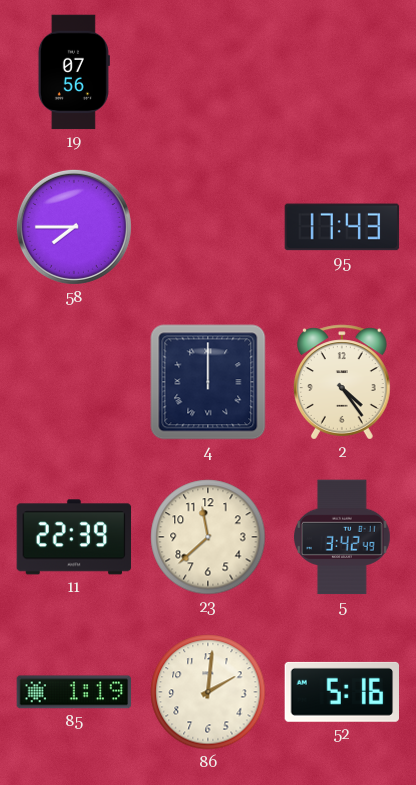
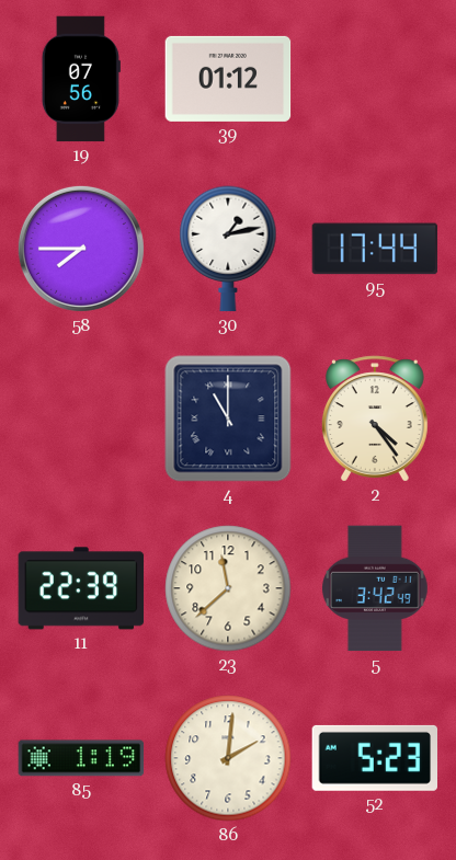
39: none -> 01:12 (228, 79)
30: none -> 1:13 (228, 249)
95: 17:43 -> 17:44 (375, 249)
4: 12:00 -> 11:00 (228, 418)
52: 5:16 -> 5:23 (374, 758)
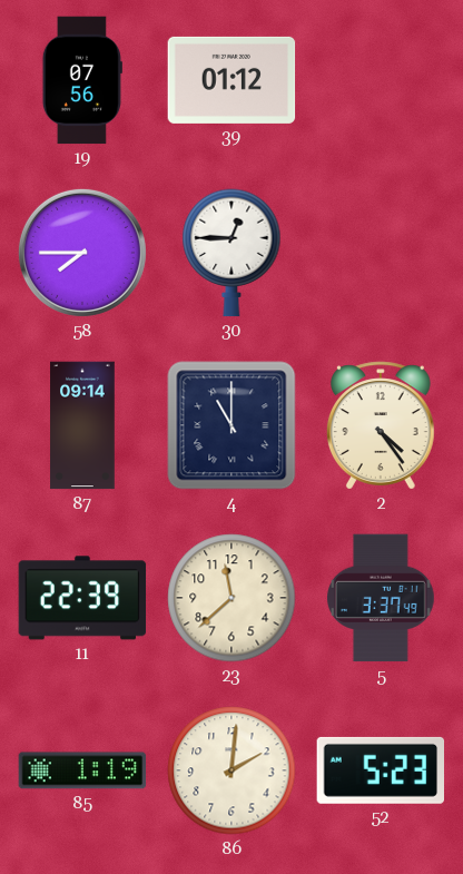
30: 1:13 -> 12:45 (231, 253)
95: 17:44 -> none (375, 249)
87: none -> 09:14 (82, 425)
5: 3:42 -> 3:37 (382, 598)
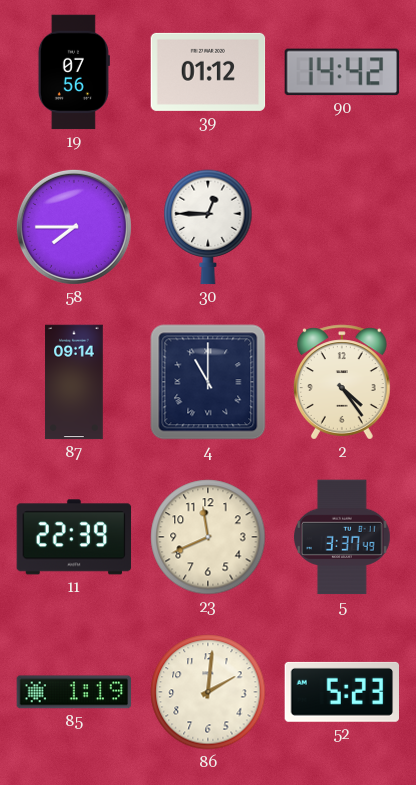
90: none -> 14:42 (342, 72)
23: 11:38 -> 11:41 (208, 537)
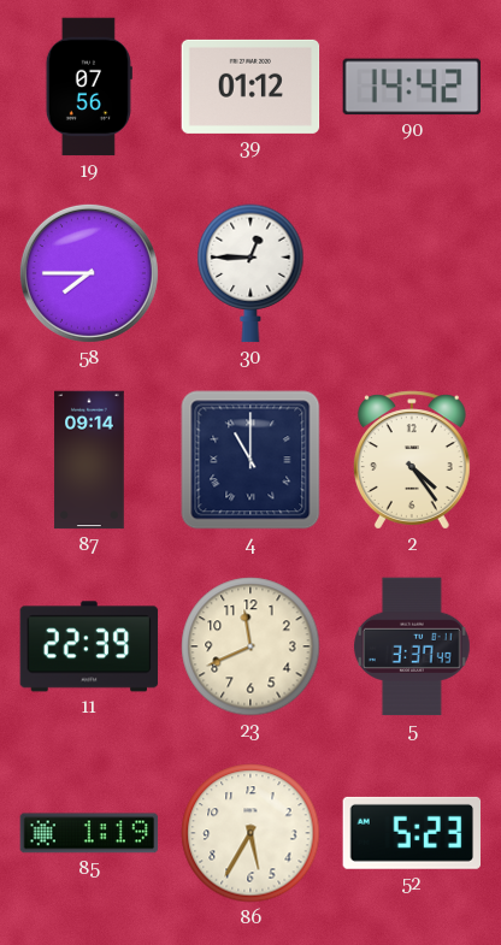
86: 2:01 -> 5:35 (250, 833)
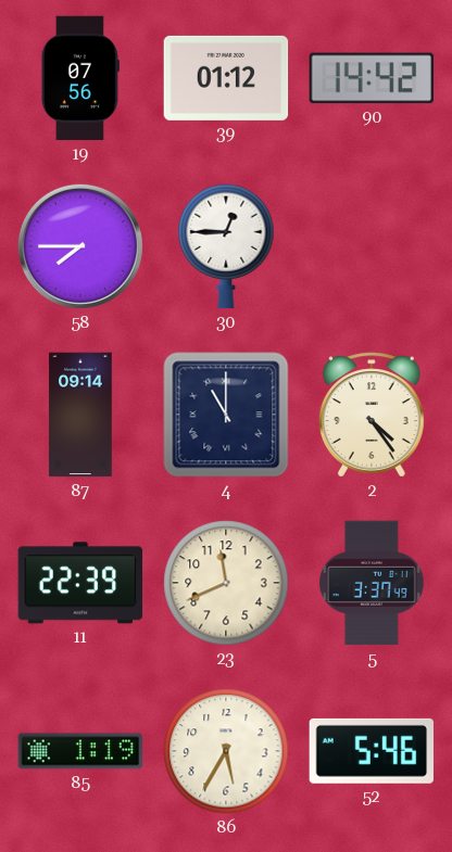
52: 5:23 -> 5:46 (371, 751)
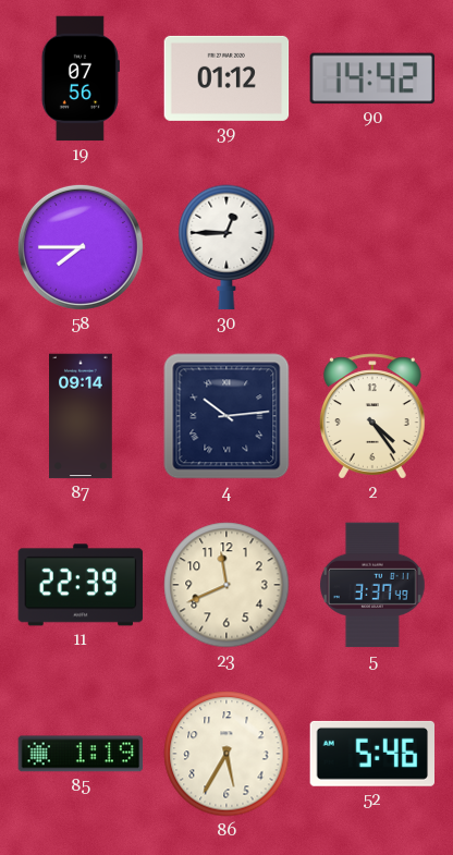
4: 11:00 -> 10:14 (226, 416)
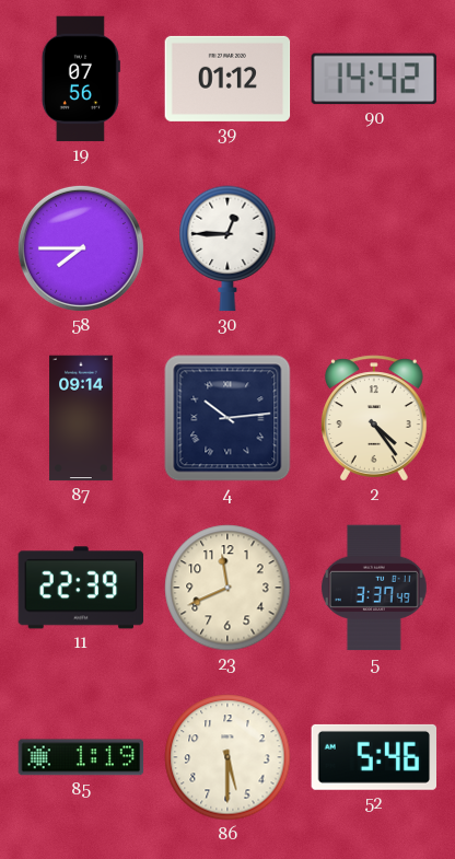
86: 5:35 -> 5:30 (227, 757)
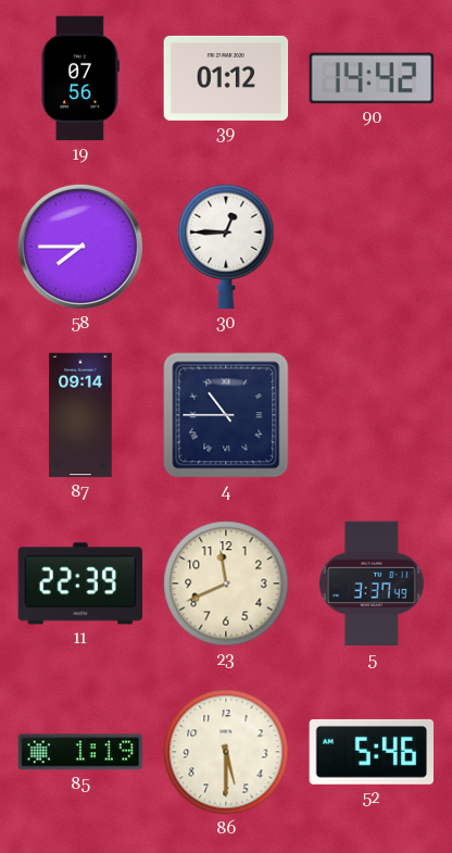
4: 10:14 -> 10:45 (226, 415)
2: 4:24 -> none (374, 418)
